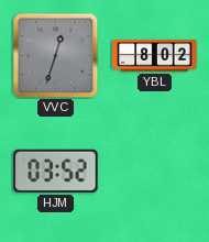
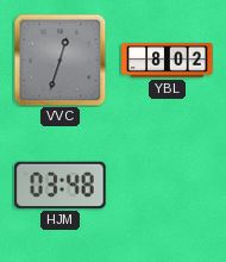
HJM: 03:52 -> 03:48 (61, 185)
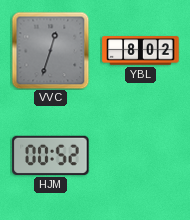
HJM: 03:48 -> 00:52 (51, 155)
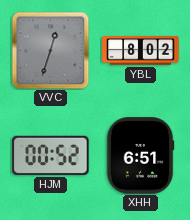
XHH: none -> 6:51 (140, 156)
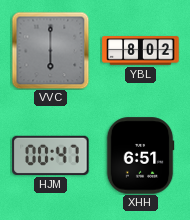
VVC: 12:33 -> 6:00 (50, 50)
HJM: 00:52 -> 00:47 (51, 155)
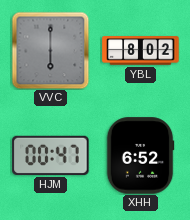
XHH: 6:51 -> 6:52 (140, 156)
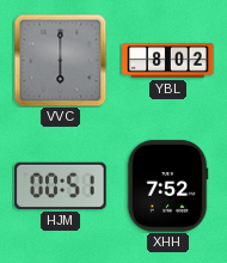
HJM: 00:47 -> 00:51 (61, 185)
XHH: 6:52 -> 7:52 (167, 186)
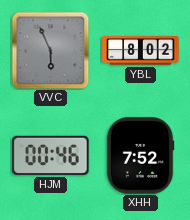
VVC: 6:00 -> 5:56 (50, 50)
HJM: 00:51 -> 00:46 (51, 155)
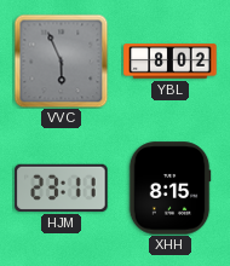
HJM: 00:46 -> 23:11 (62, 187)
XHH: 7:52 -> 8:15 (169, 189)
